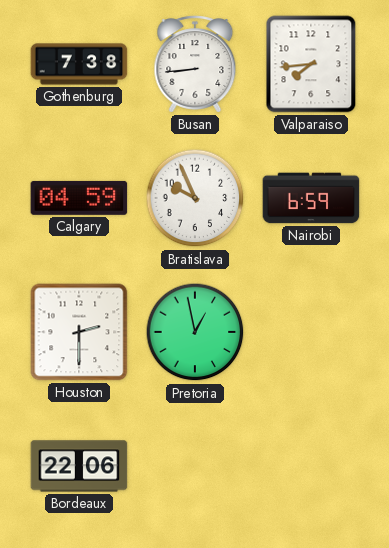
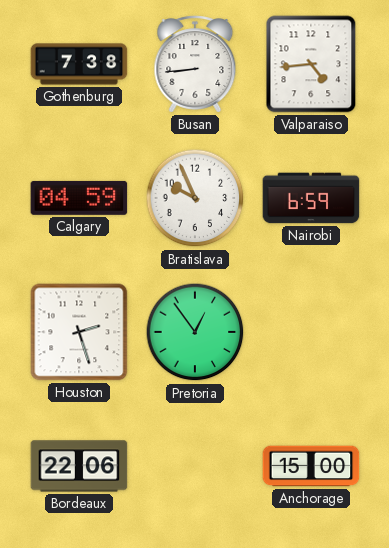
Valparaiso: 7:44 -> 4:44 (311, 64)
Houston: 2:30 -> 2:27 (79, 332)
Pretoria: 12:58 -> 12:54 (195, 332)
Anchorage: none -> 15:00 (311, 466)
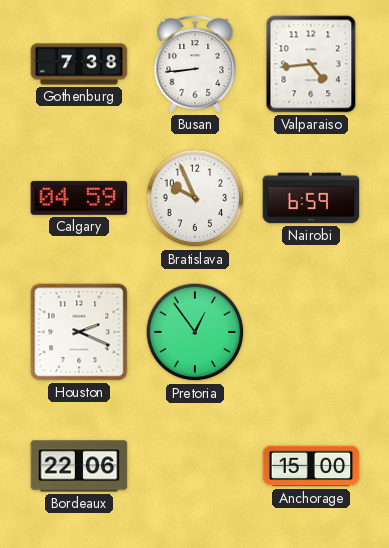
Houston: 2:27 -> 2:19 (79, 332)
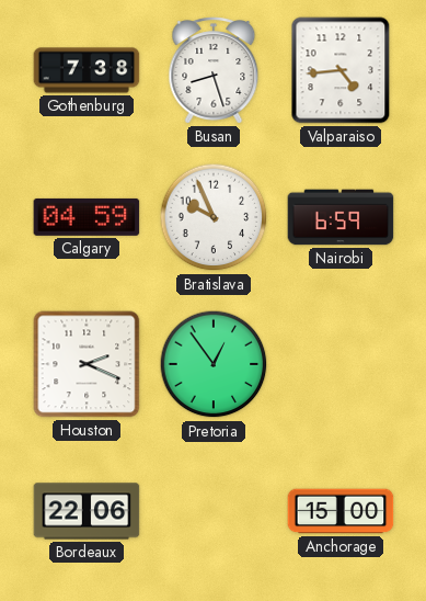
Busan: 8:44 -> 8:27 (214, 70)
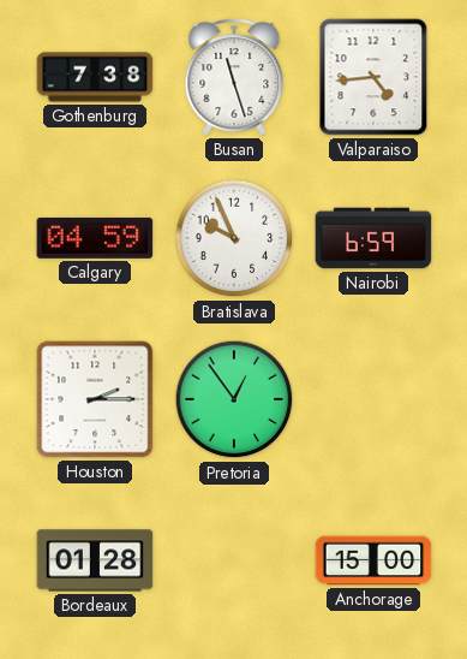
Busan: 8:27 -> 11:27 (234, 77)
Houston: 2:19 -> 2:15 (95, 399)
Bordeaux: 22:06 -> 01:28 (95, 560)
